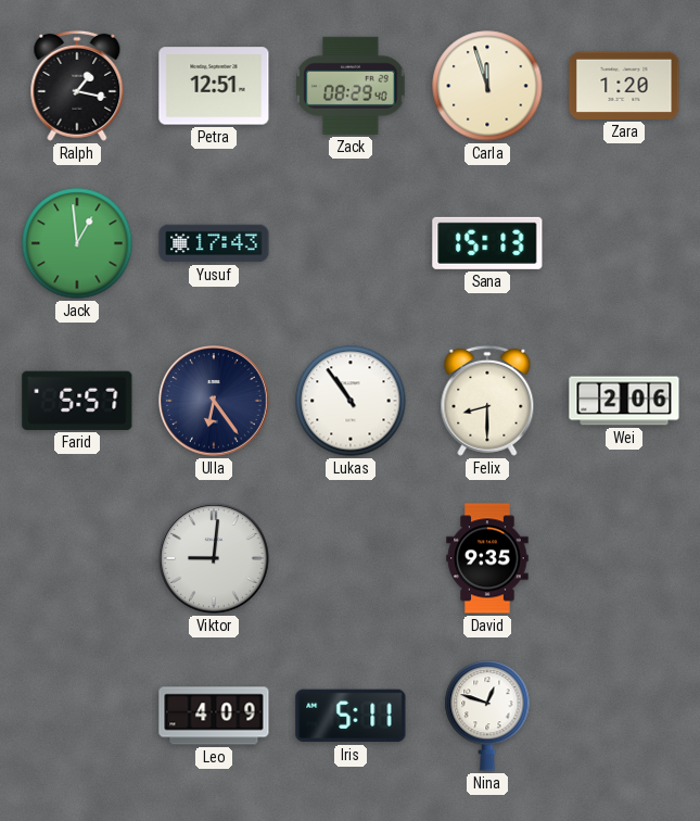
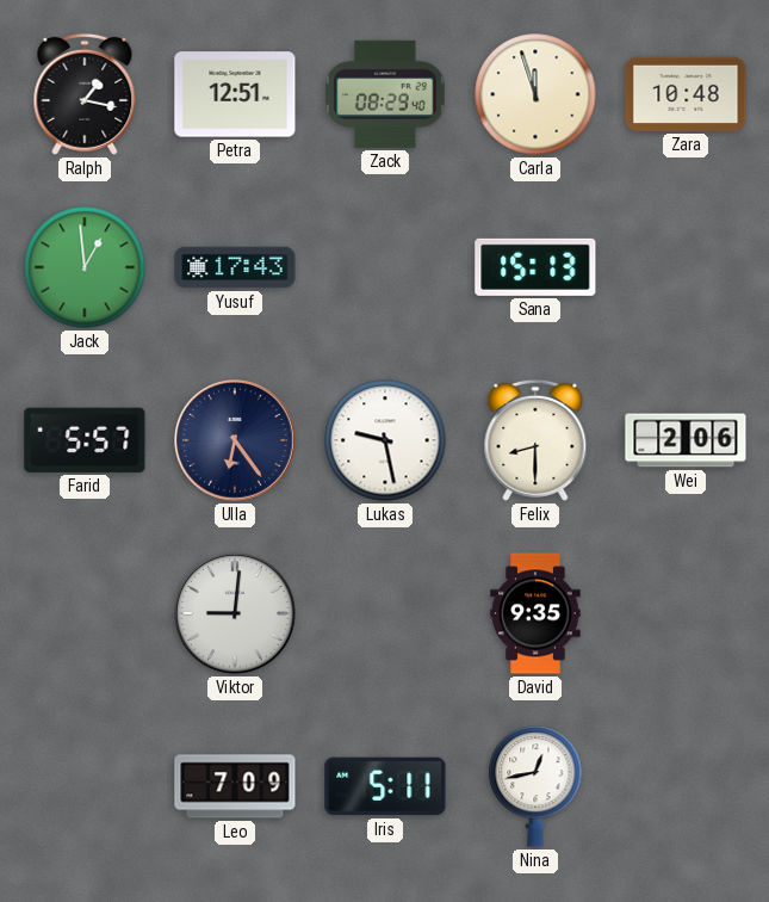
Zara: 1:20 -> 10:48 (686, 94)
Lukas: 10:54 -> 9:28 (385, 440)
Leo: 4:09 -> 7:09 (235, 786)
Nina: 12:48 -> 12:43 (535, 786)
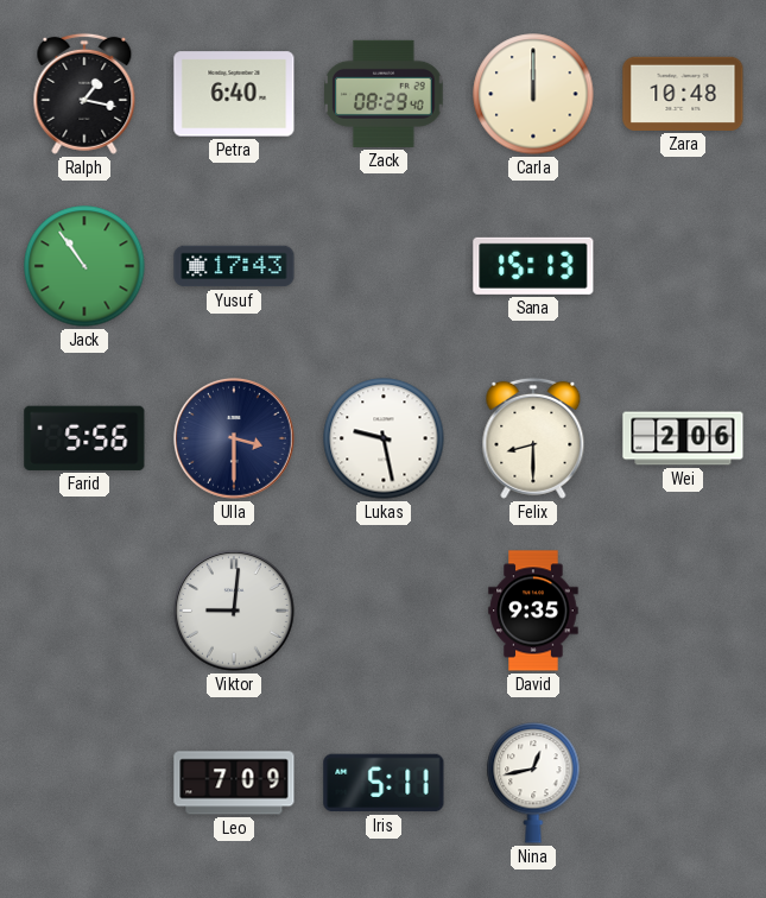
Petra: 12:51 -> 6:40 (234, 94)
Carla: 11:57 -> 12:00 (533, 94)
Jack: 12:59 -> 10:54 (84, 266)
Farid: 5:57 -> 5:56 (84, 438)
Ulla: 6:24 -> 3:30 (235, 439)
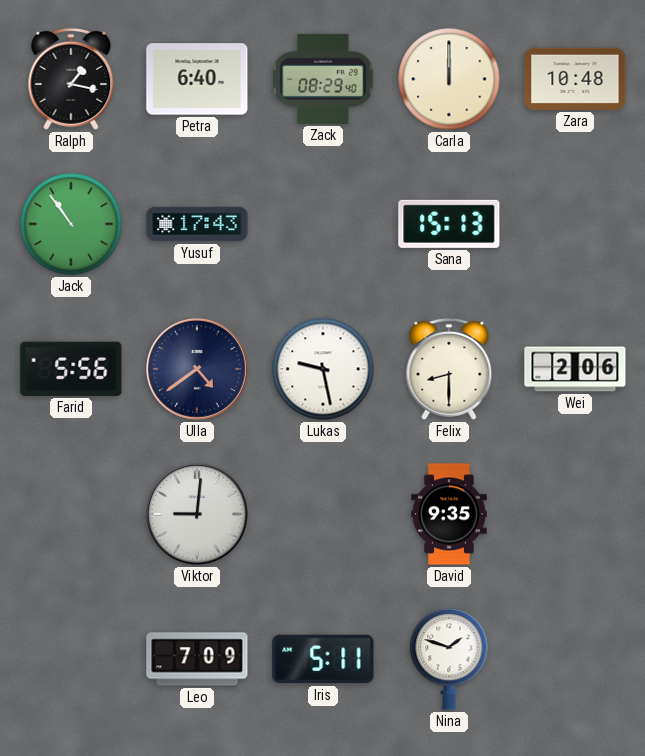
Ulla: 3:30 -> 4:39 (198, 370)
Nina: 12:43 -> 1:48 (449, 659)
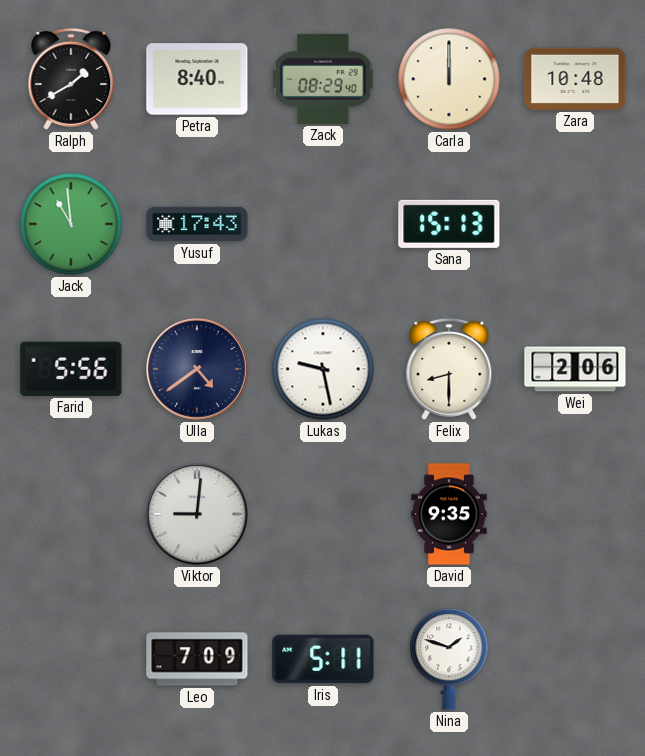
Ralph: 1:17 -> 1:40 (71, 79)
Petra: 6:40 -> 8:40 (197, 79)
Jack: 10:54 -> 10:59 (71, 224)
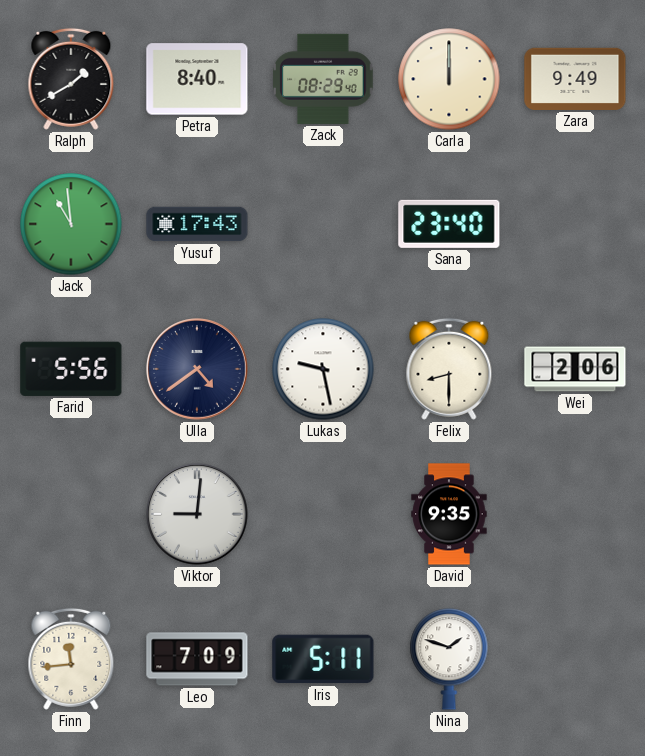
Zara: 10:48 -> 9:49 (575, 79)
Sana: 15:13 -> 23:40 (449, 224)
Finn: none -> 11:44 (71, 659)
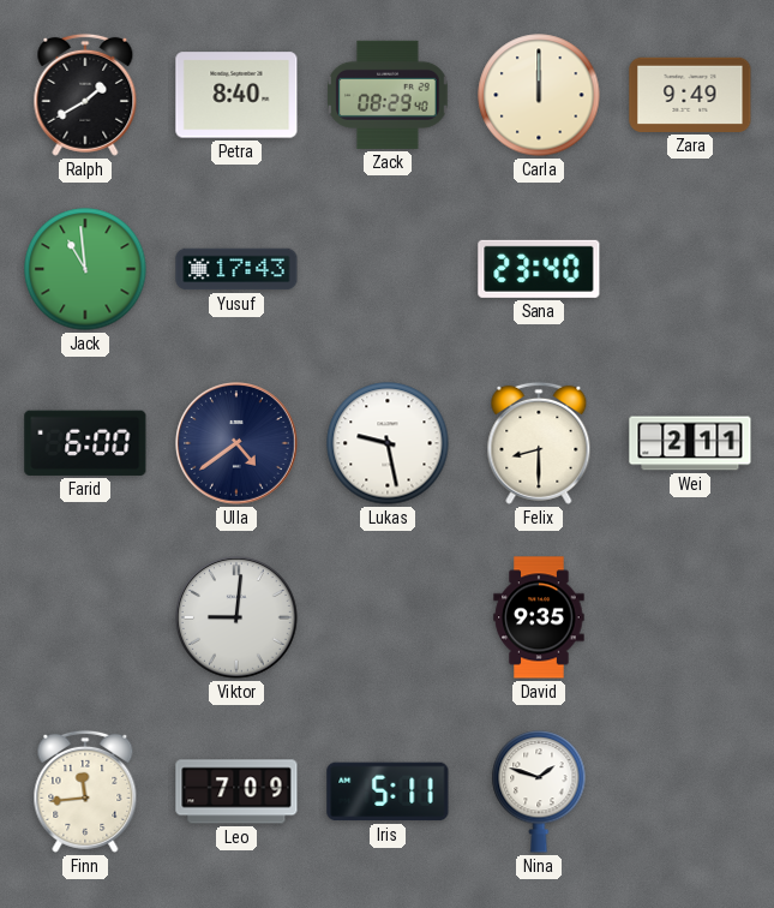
Farid: 5:56 -> 6:00 (85, 443)
Wei: 2:06 -> 2:11 (690, 443)
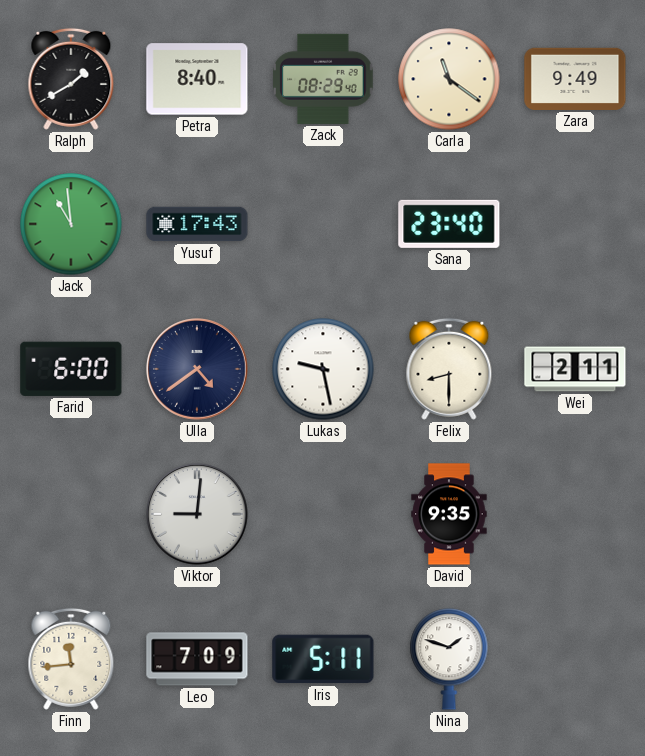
Carla: 12:00 -> 11:21 (449, 79)
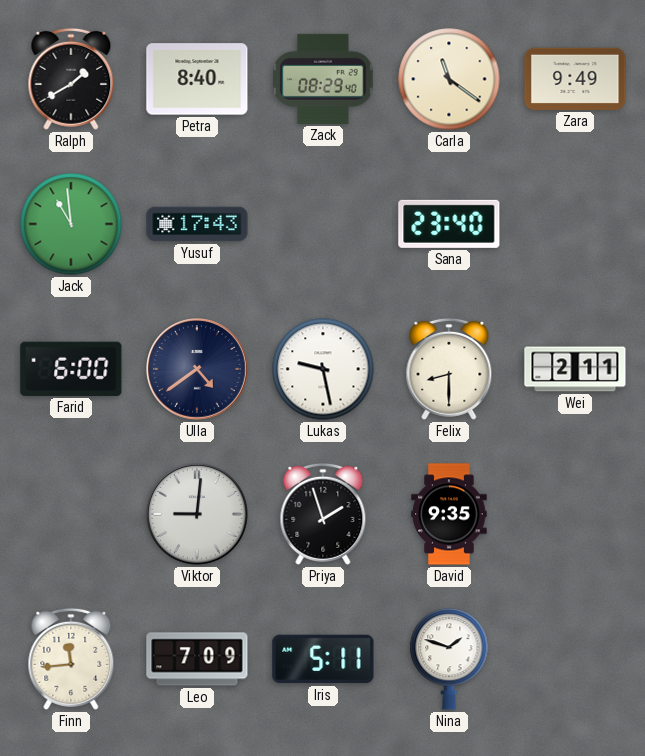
Priya: none -> 1:57 (323, 514)
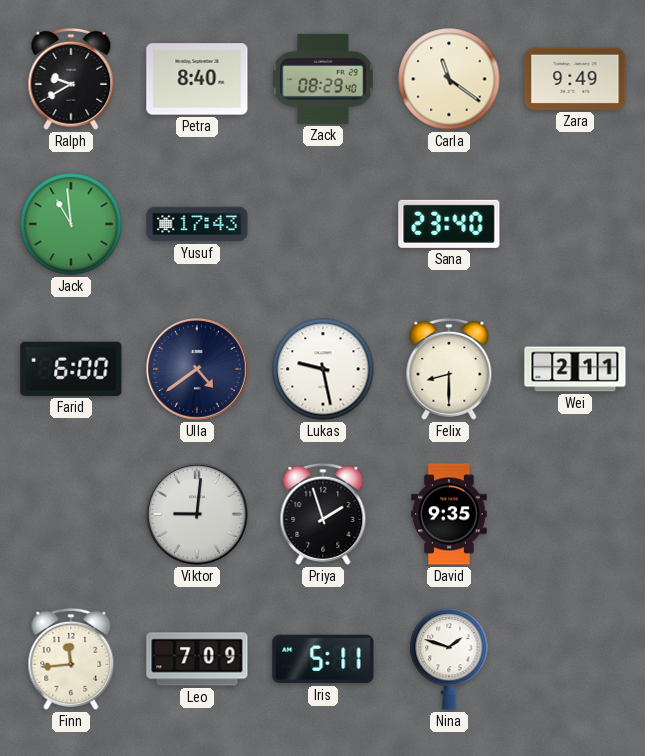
Ralph: 1:40 -> 9:40 (71, 79)
